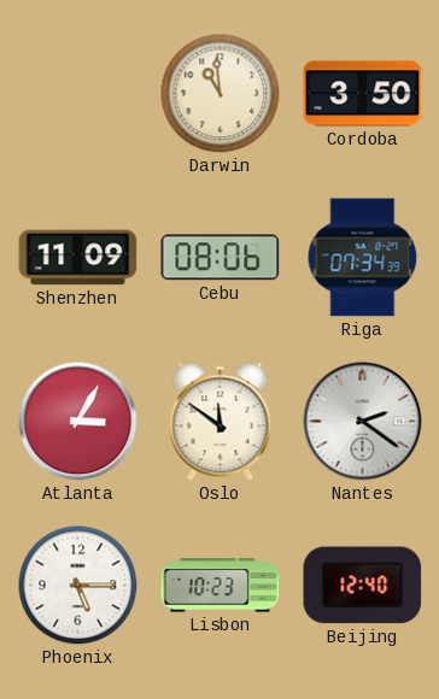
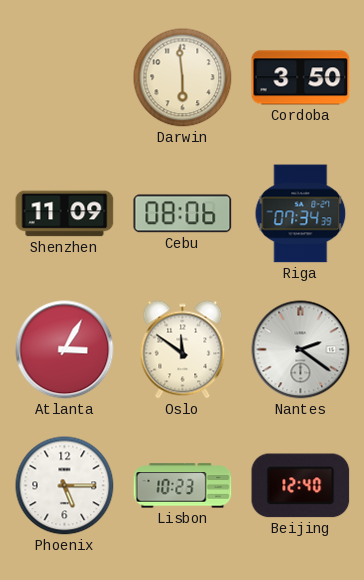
Darwin: 10:59 -> 5:59 (183, 78)
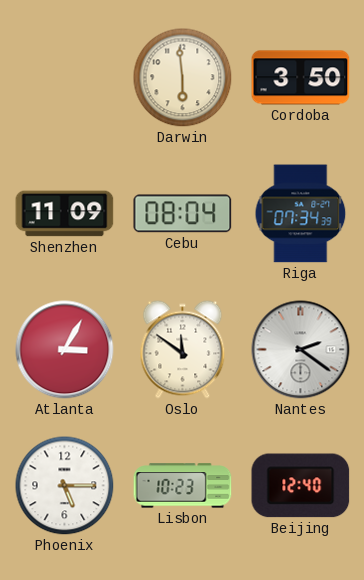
Cebu: 08:06 -> 08:04 (183, 214)
